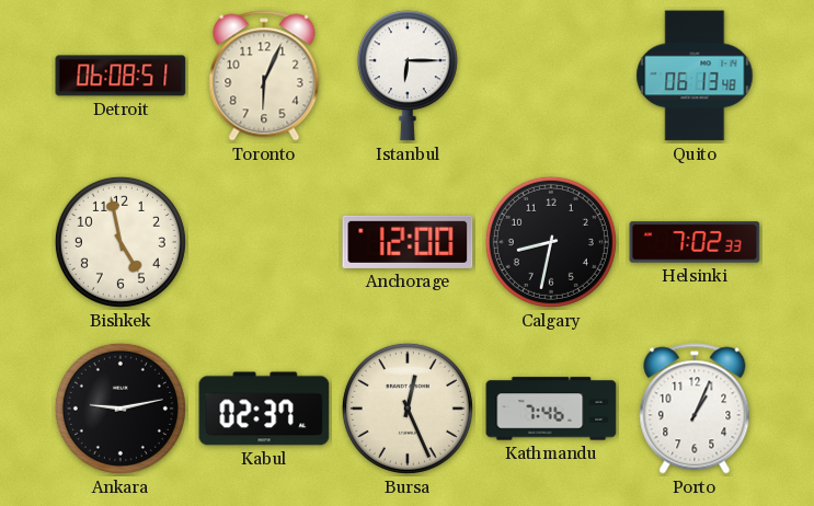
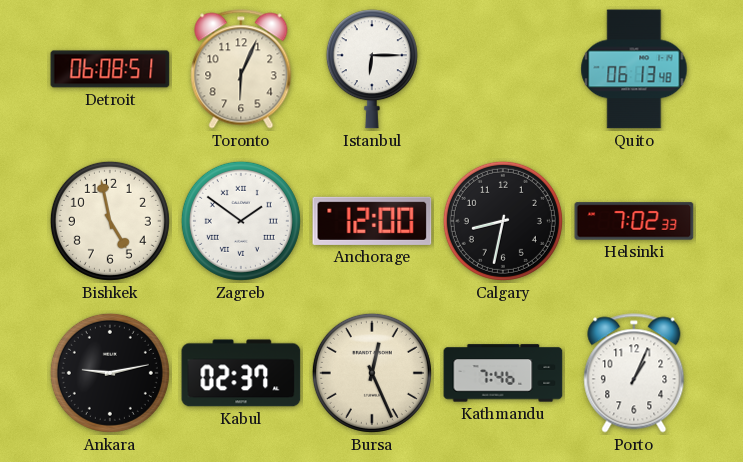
Zagreb: none -> 1:51 (241, 221)
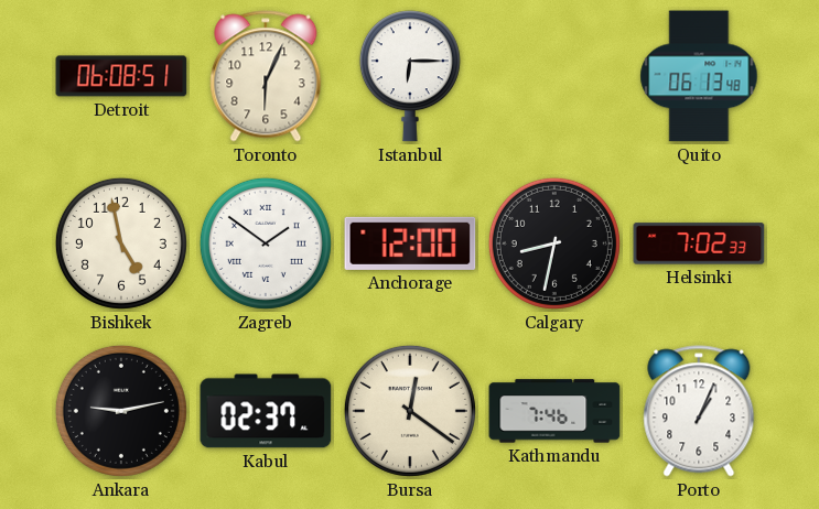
Bursa: 12:26 -> 12:21 (410, 411)
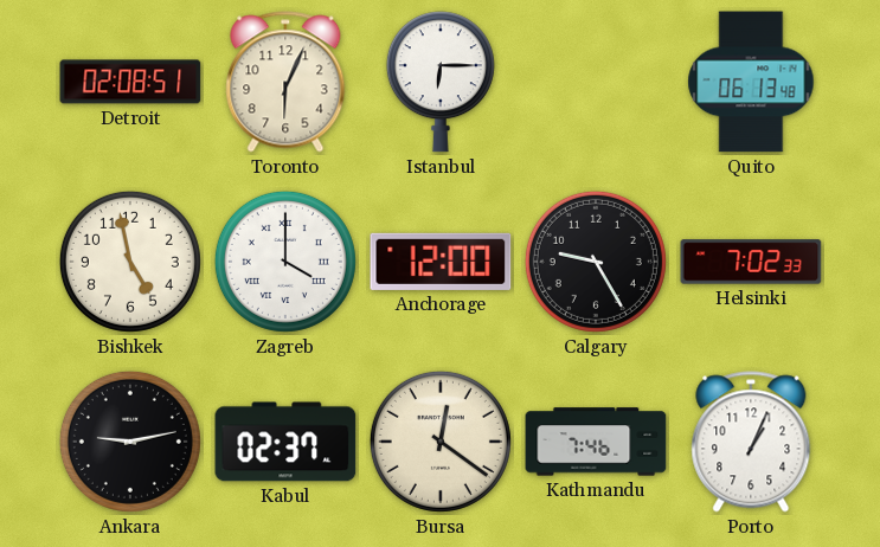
Detroit: 06:08 -> 02:08 (130, 82)
Zagreb: 1:51 -> 4:00 (285, 262)
Calgary: 8:32 -> 9:25 (596, 262)
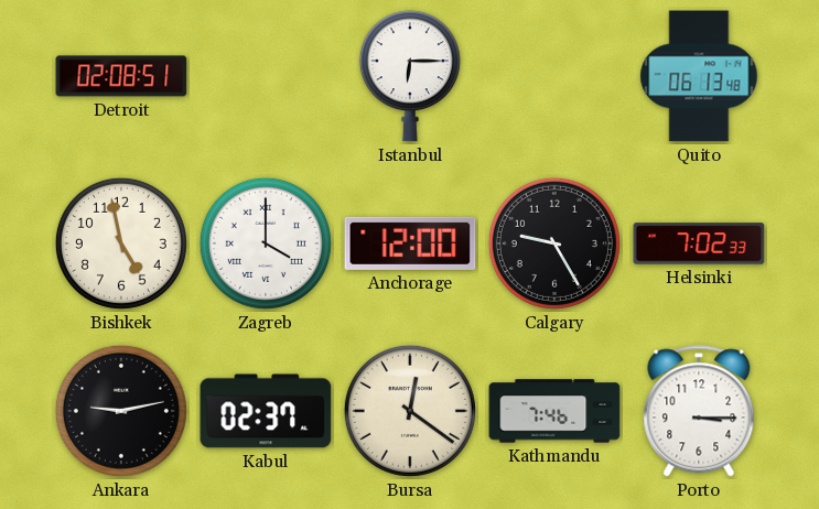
Toronto: 6:04 -> none (285, 82)
Porto: 1:04 -> 3:15 (699, 411)
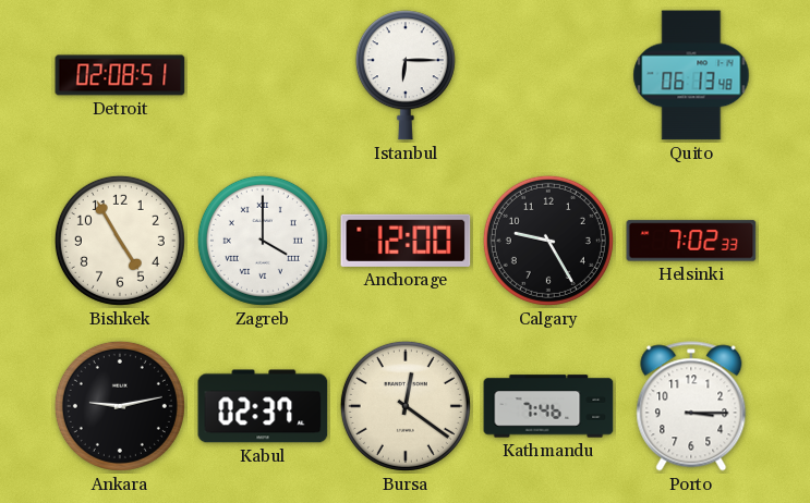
Bishkek: 4:58 -> 4:55 (120, 241)
